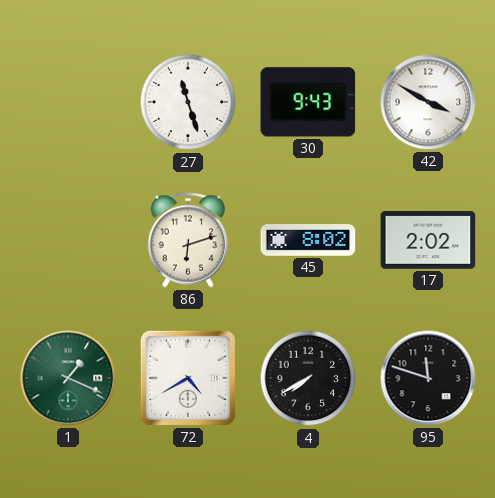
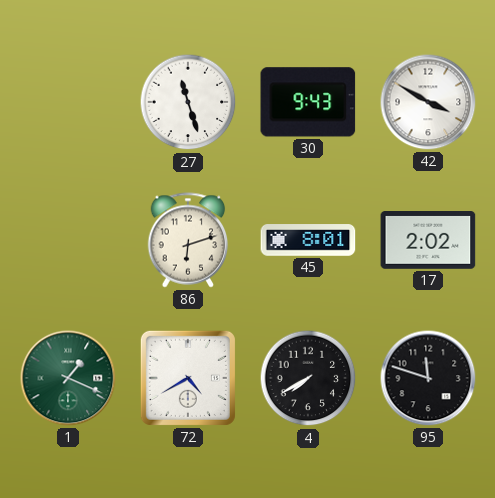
45: 8:02 -> 8:01 (308, 240)
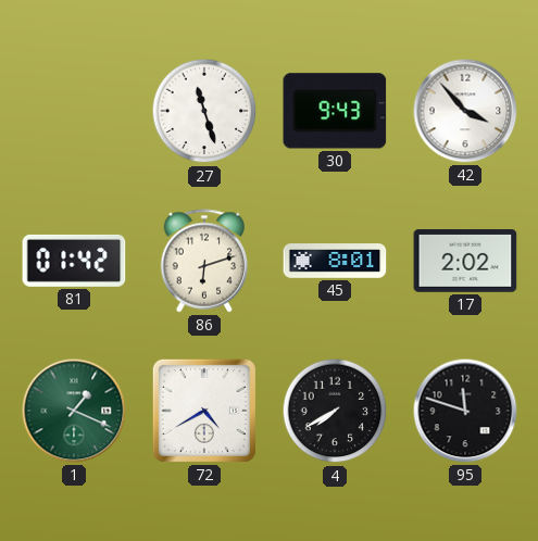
42: 3:50 -> 3:53 (465, 111)
81: none -> 01:42 (74, 261)
